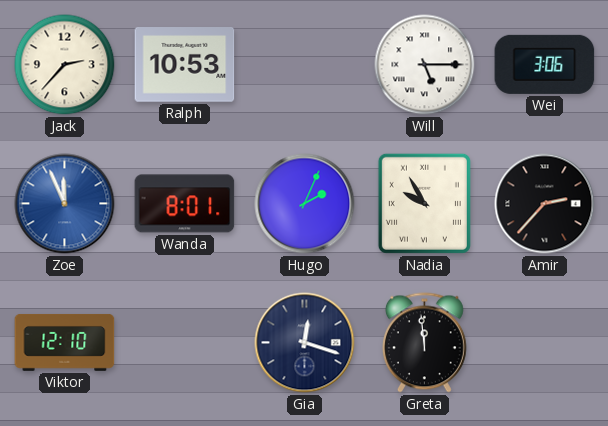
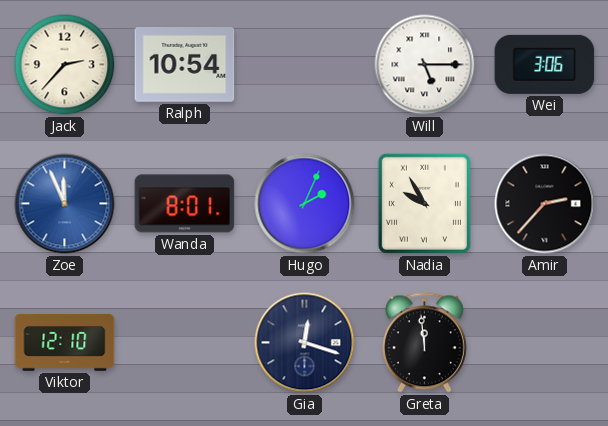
Ralph: 10:53 -> 10:54 (185, 65)
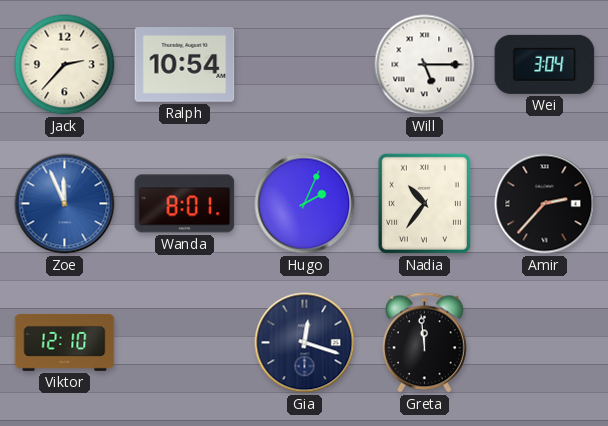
Wei: 3:06 -> 3:04 (545, 64)
Nadia: 9:55 -> 10:36 (424, 203)
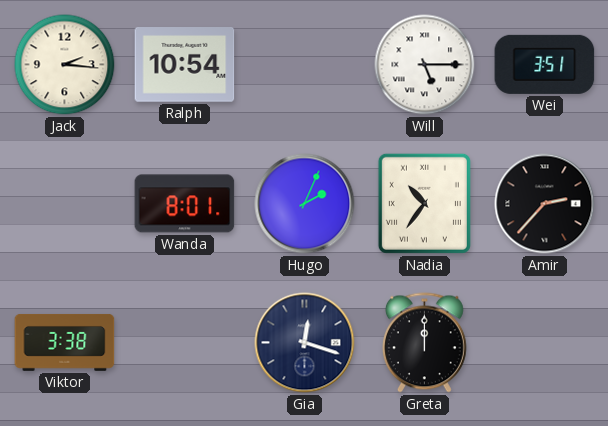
Jack: 2:37 -> 2:16 (65, 65)
Wei: 3:04 -> 3:51 (545, 64)
Zoe: 11:56 -> none (65, 204)
Viktor: 12:10 -> 3:38 (65, 342)
Greta: 11:59 -> 12:00 (424, 343)
